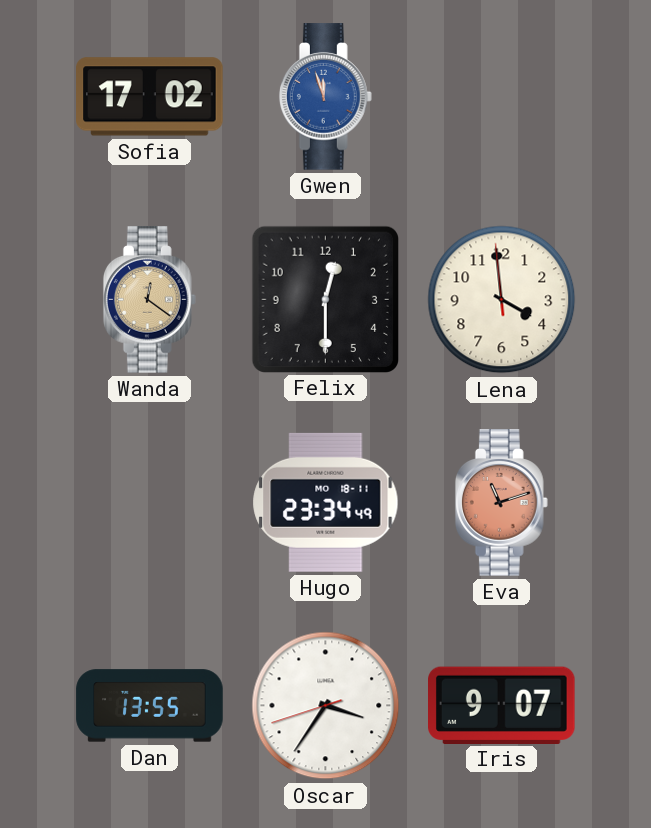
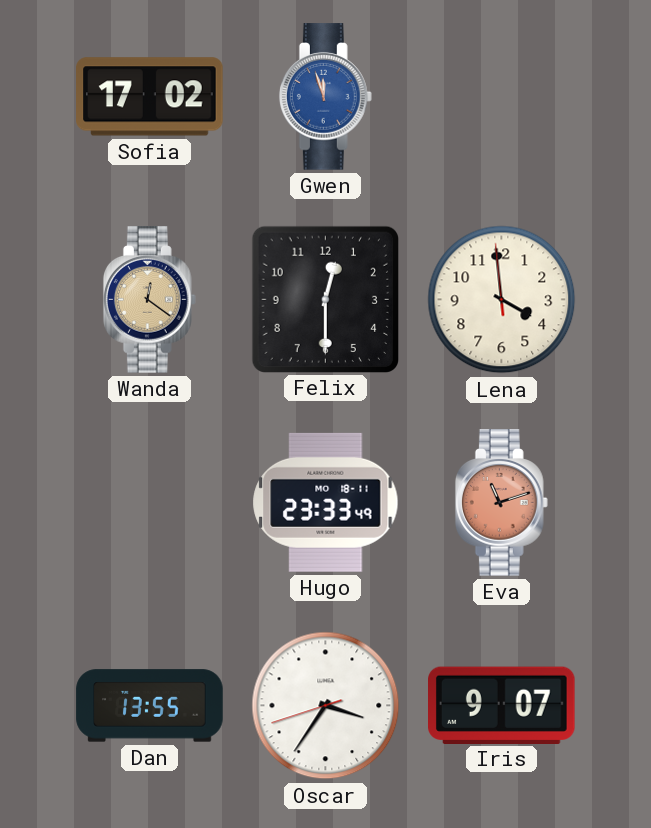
Hugo: 23:34 -> 23:33 (326, 502)
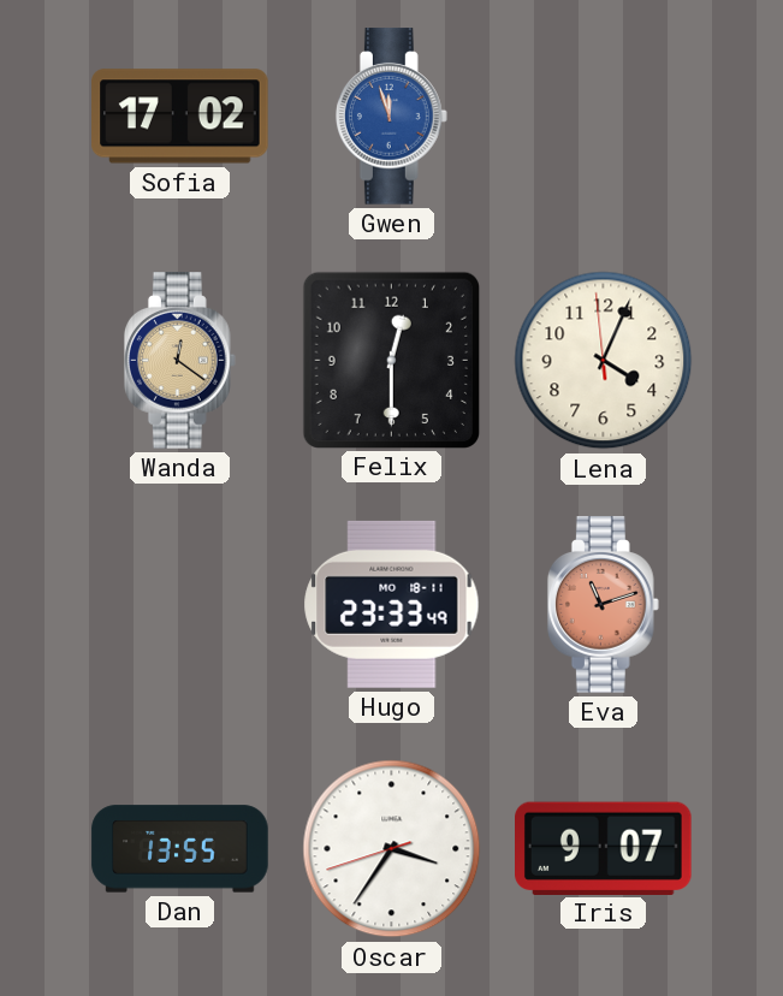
Lena: 3:58 -> 4:03 (604, 361)
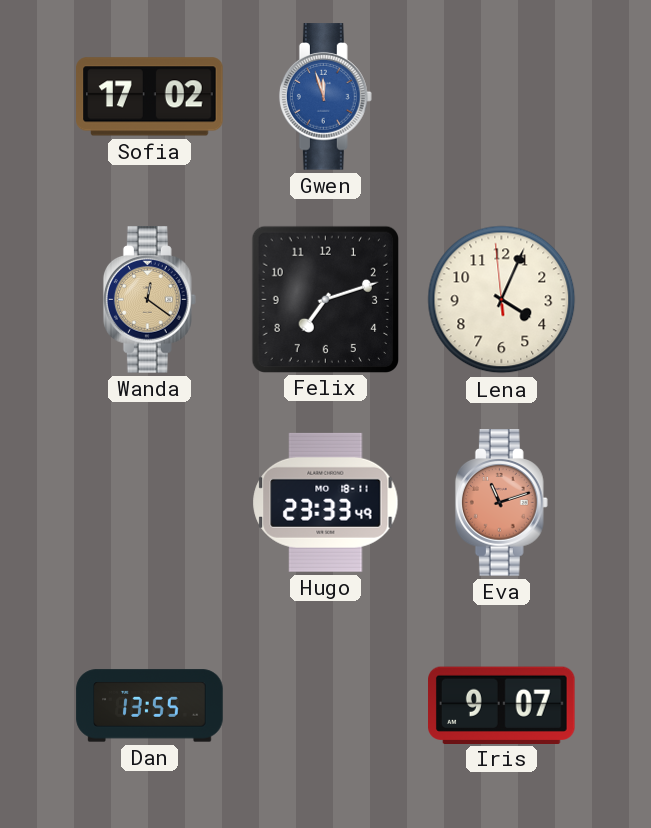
Felix: 12:30 -> 7:12 (325, 299)
Oscar: 3:35 -> none (392, 849)
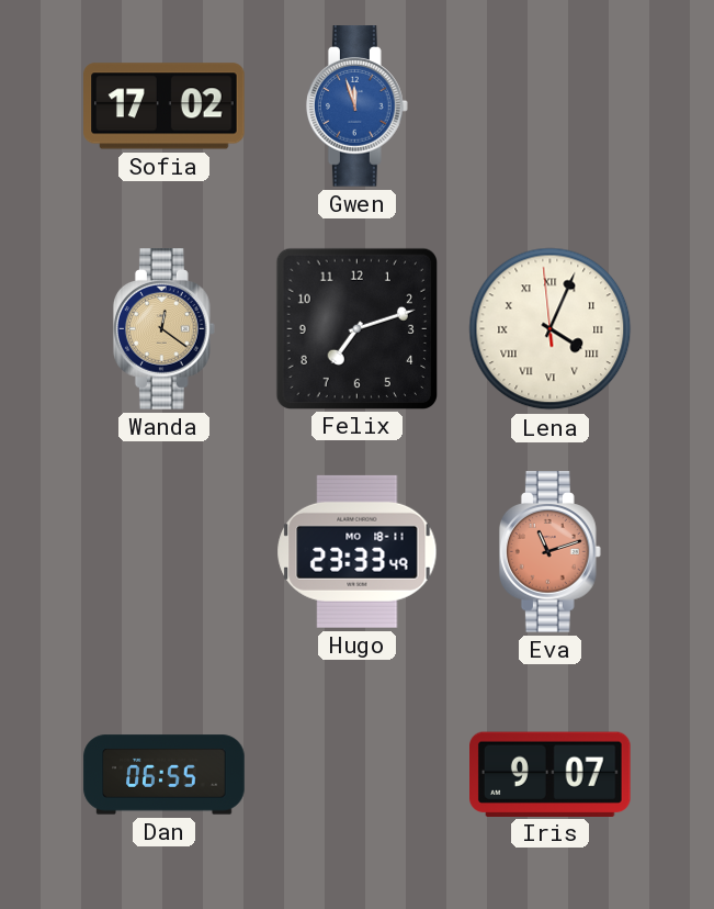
Lena numerals: Arabic -> Roman (551, 329)
Dan: 13:55 -> 06:55 (165, 775)
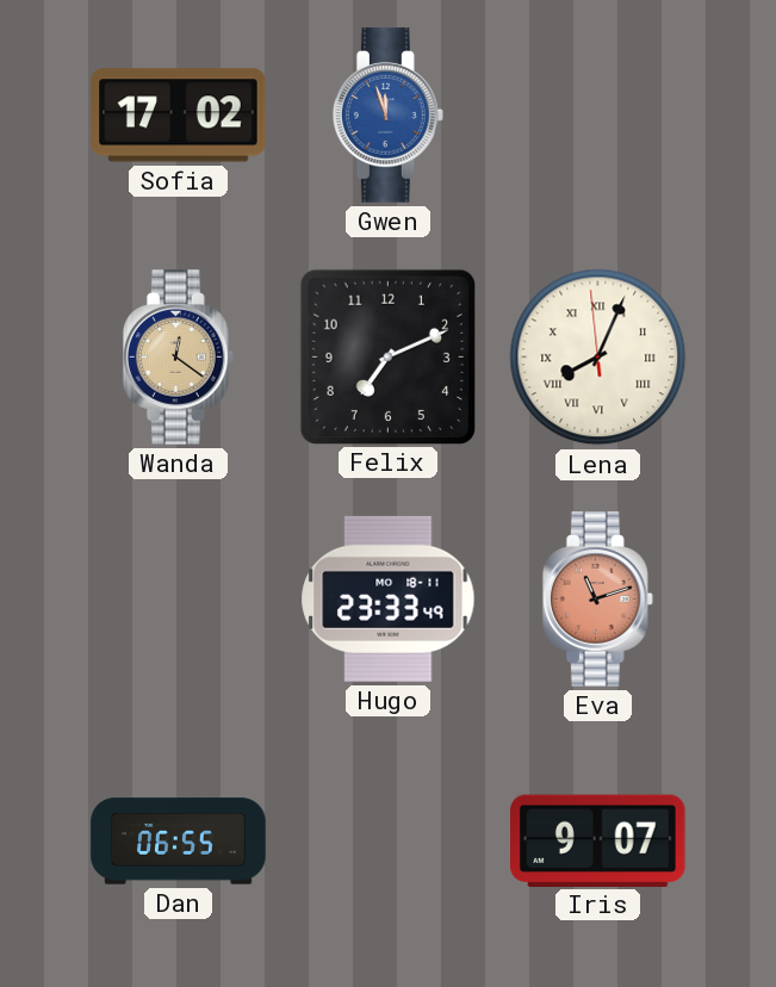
Felix: 7:12 -> 7:11 (387, 356)
Lena: 4:03 -> 8:03 (598, 358)
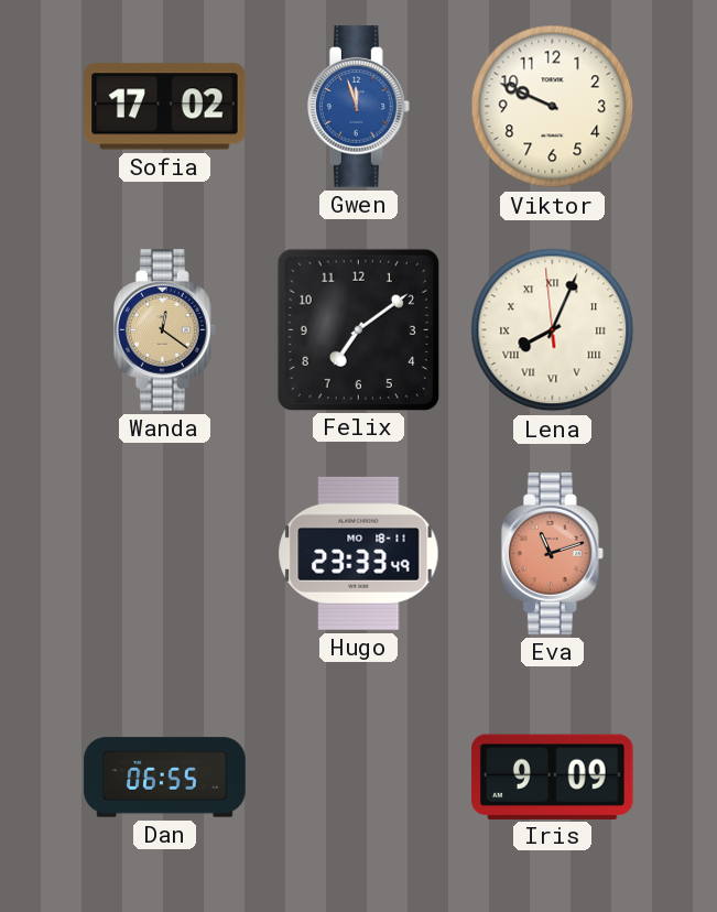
Viktor: none -> 9:49 (553, 107)
Felix: 7:11 -> 7:09 (358, 329)
Iris: 9:07 -> 9:09 (553, 777)
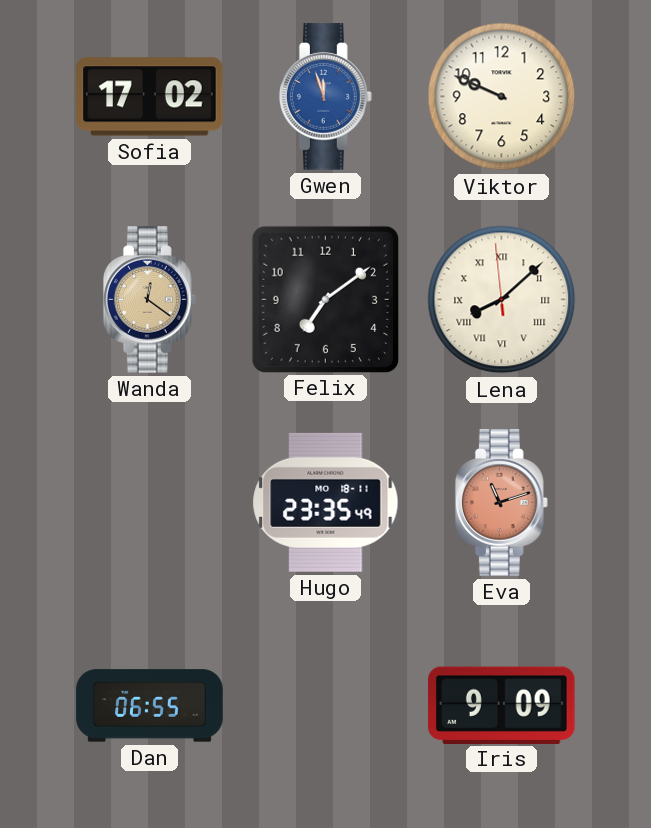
Lena: 8:03 -> 8:07 (502, 300)
Hugo: 23:33 -> 23:35 (326, 502)
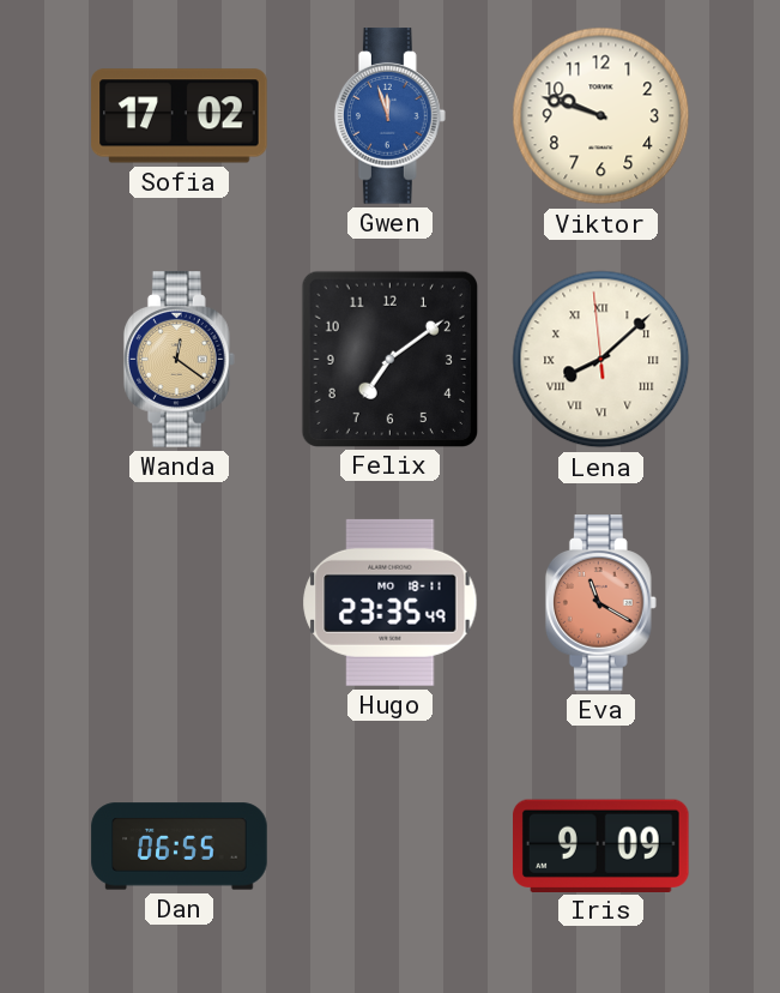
Viktor: 9:49 -> 9:48 (601, 116)
Eva: 11:12 -> 11:20 (600, 603)
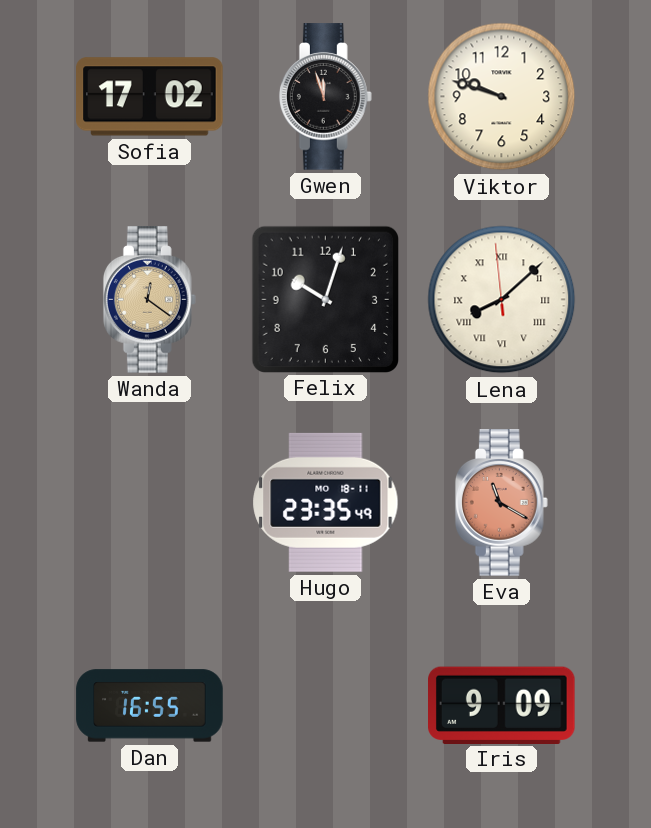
Gwen dial: blue -> black (325, 97)
Felix: 7:09 -> 10:03 (325, 299)
Dan: 06:55 -> 16:55 (150, 706)
